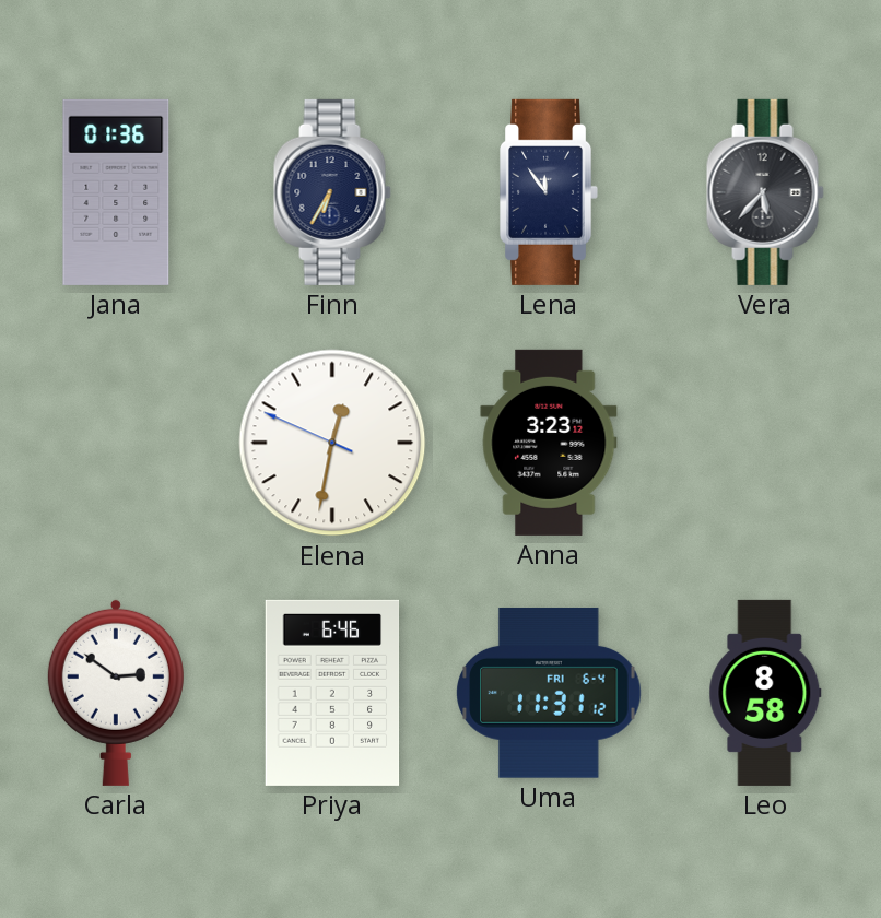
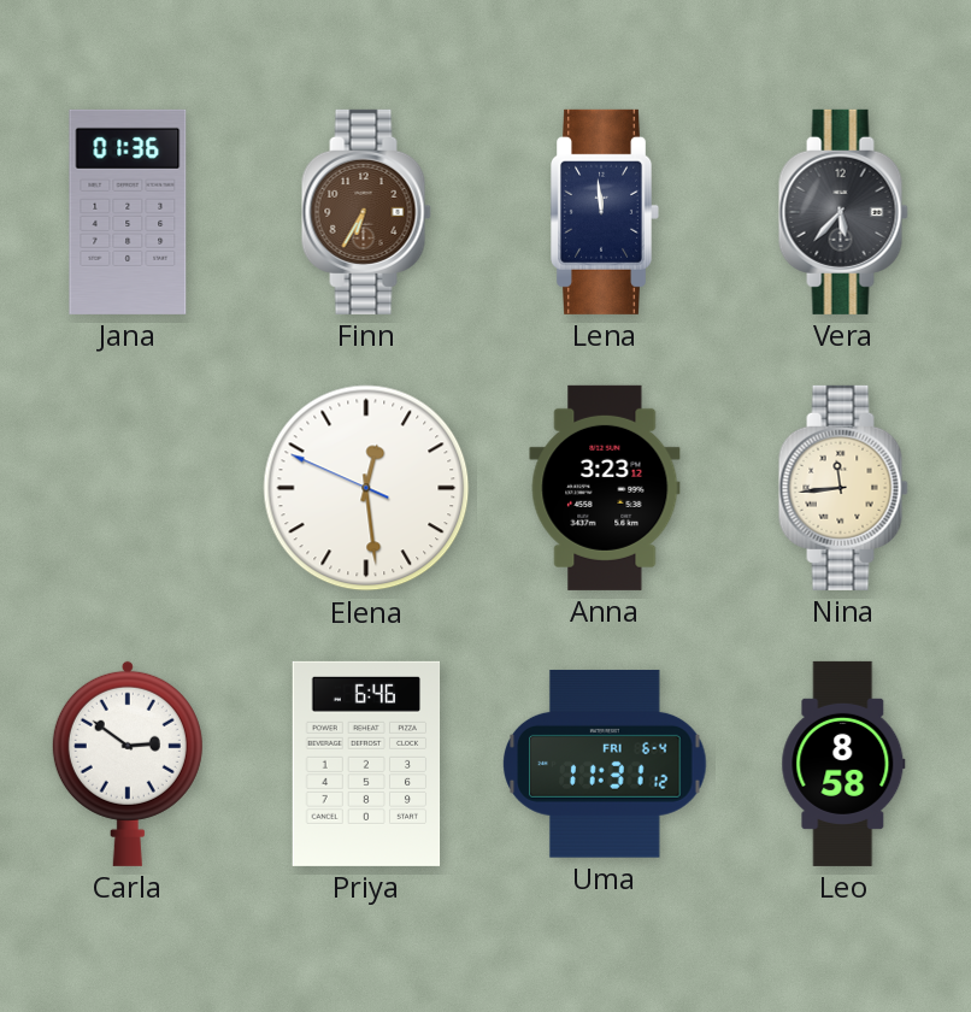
Finn dial: navy -> brown (366, 212)
Lena: 11:54 -> 11:59 (606, 212)
Elena: 12:31 -> 12:28 (366, 488)
Nina: none -> 11:44 (843, 488)
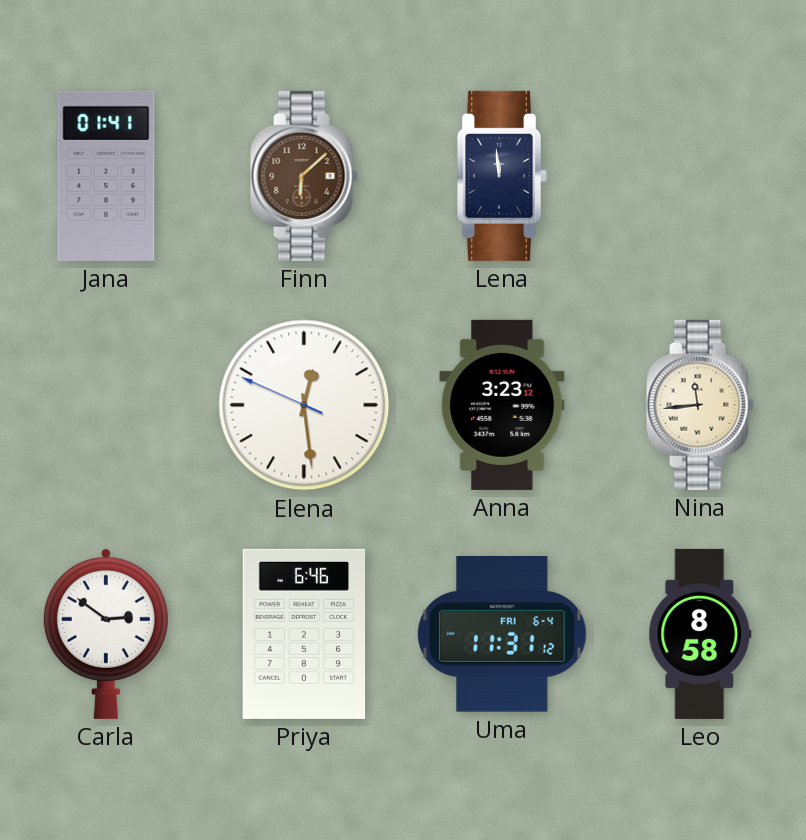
Jana: 01:36 -> 01:41 (106, 176)
Finn: 6:35 -> 6:08 (304, 176)
Vera: 5:37 -> none (843, 212)
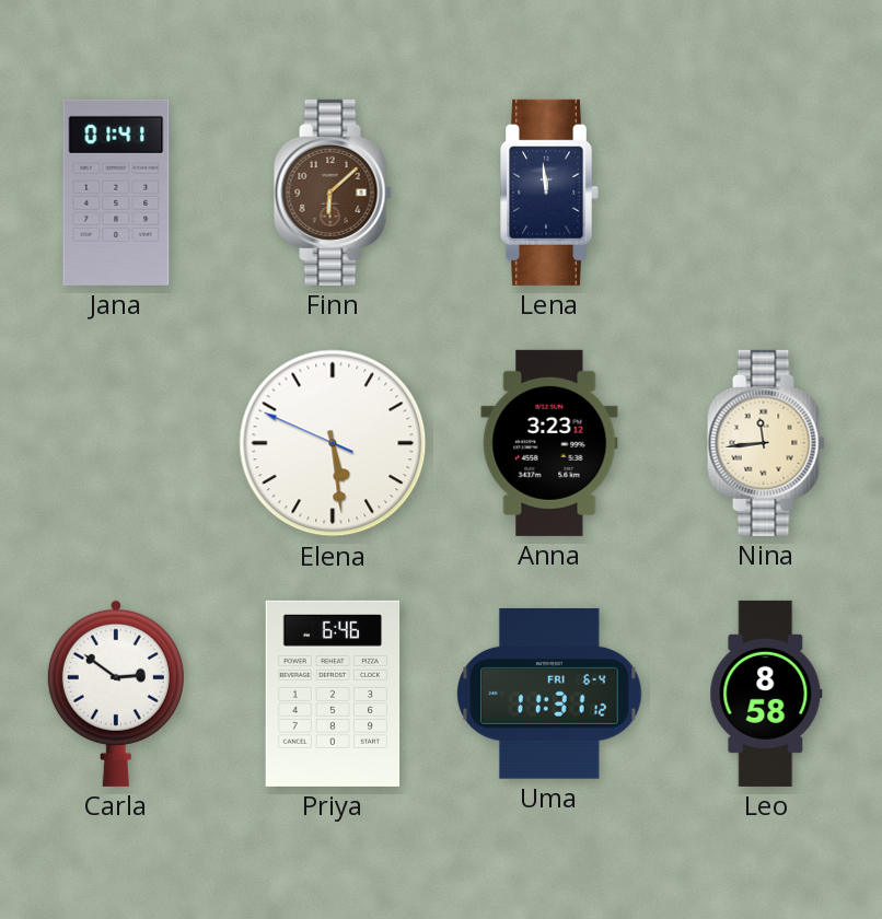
Elena: 12:28 -> 5:28 (333, 443)
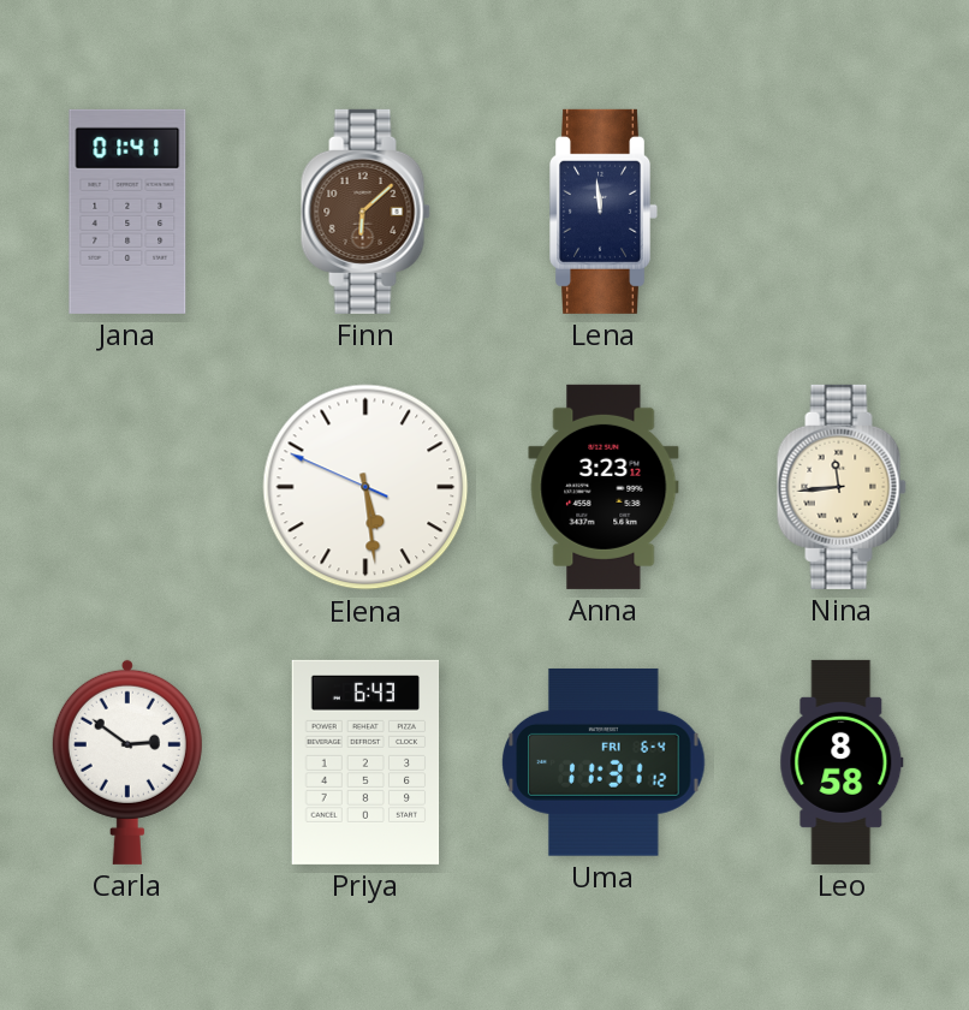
Priya: 6:46 -> 6:43 (365, 762)
